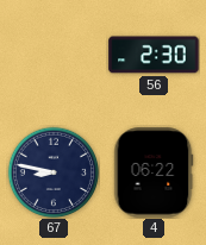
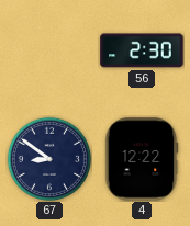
67: 8:47 -> 8:51 (49, 159)
4: 06:22 -> 12:22 (142, 159)
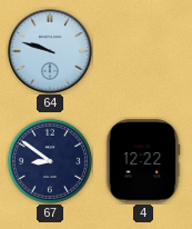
64: none -> 9:48 (50, 51)
56: 2:30 -> none (142, 50)
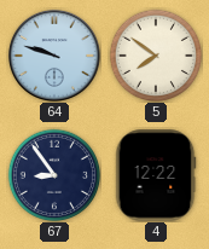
5: none -> 7:51 (156, 56)
67: 8:51 -> 8:54 (54, 175)
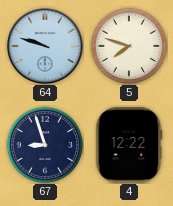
5: 7:51 -> 7:48 (129, 46)
67: 8:54 -> 8:57 (45, 145)
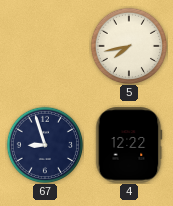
64: 9:48 -> none (45, 46)
5: 7:48 -> 7:43 (129, 46)
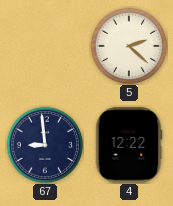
5: 7:43 -> 2:22 (129, 46)
67: 8:57 -> 8:59 (45, 145)
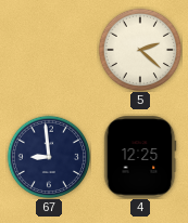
4: 12:22 -> 12:25 (140, 157)
